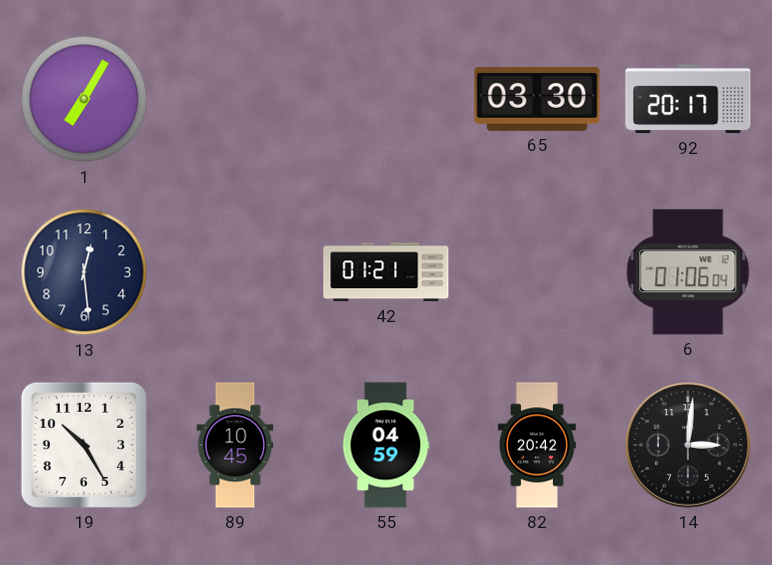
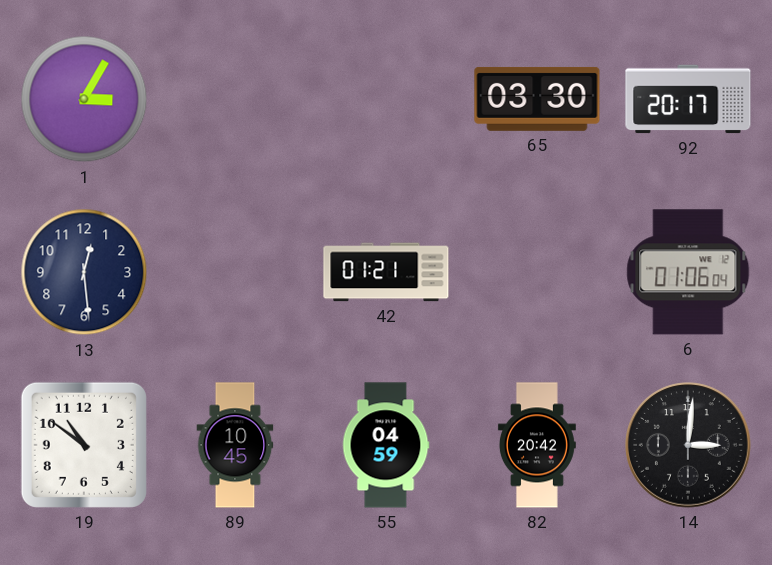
1: 7:05 -> 3:05 (84, 99)
19: 10:25 -> 10:51 (84, 445)
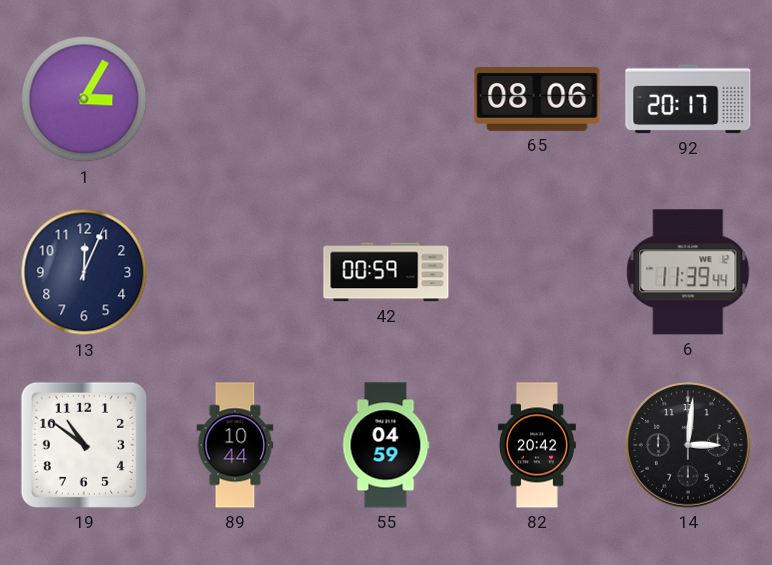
65: 03:30 -> 08:06 (537, 99)
13: 12:29 -> 12:04 (84, 272)
42: 01:21 -> 00:59 (386, 272)
6: 01:06 -> 11:39 (688, 272)
89: 10:45 -> 10:44 (235, 445)
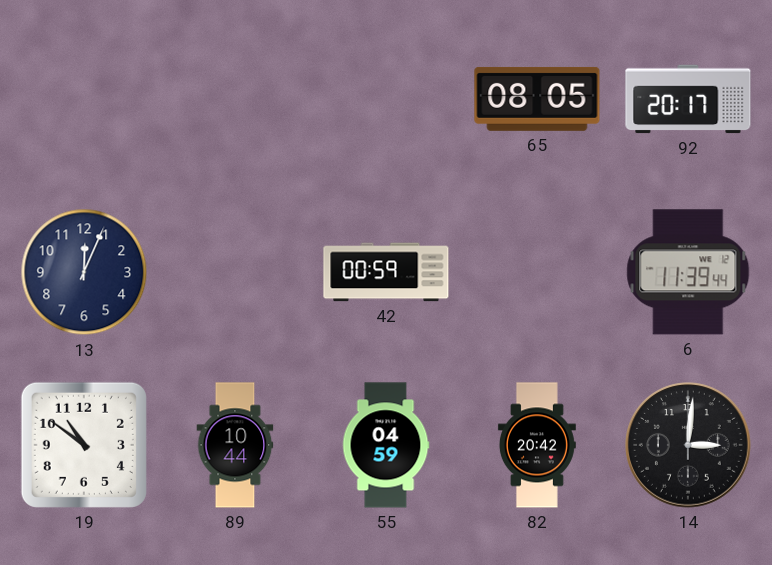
1: 3:05 -> none (84, 99)
65: 08:06 -> 08:05 (537, 99)
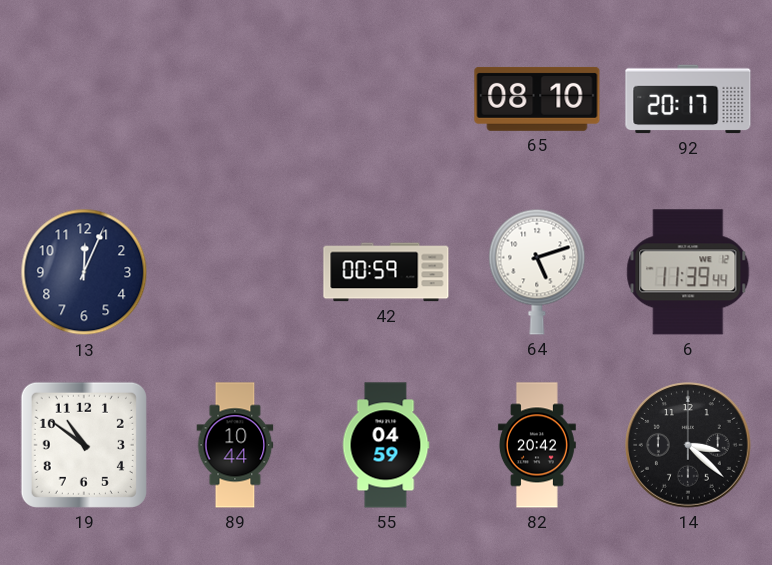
65: 08:05 -> 08:10 (537, 99)
64: none -> 5:12 (537, 272)
14: 3:01 -> 3:22 (689, 446)
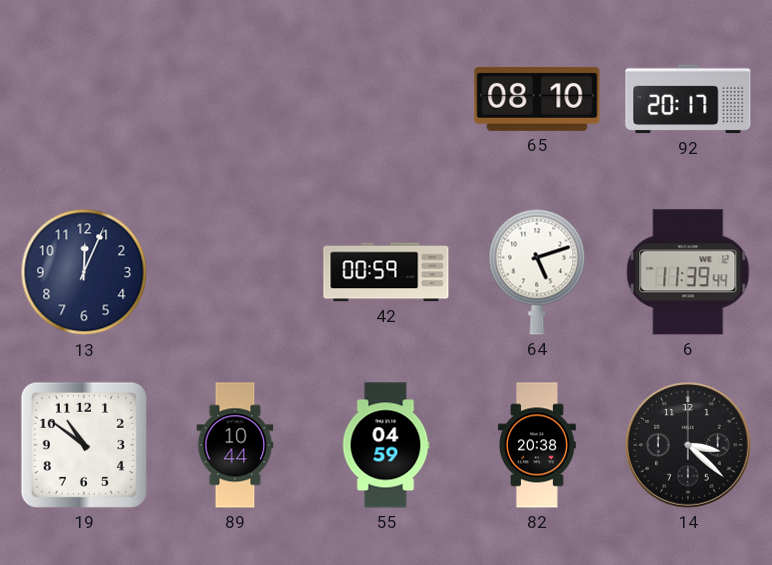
82: 20:42 -> 20:38 (537, 445)
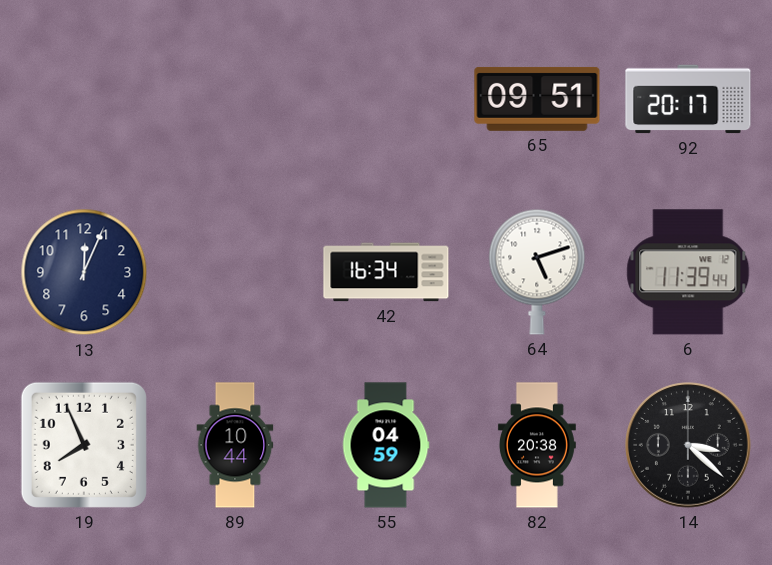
65: 08:10 -> 09:51 (537, 99)
42: 00:59 -> 16:34 (386, 272)
19: 10:51 -> 7:56 (84, 445)
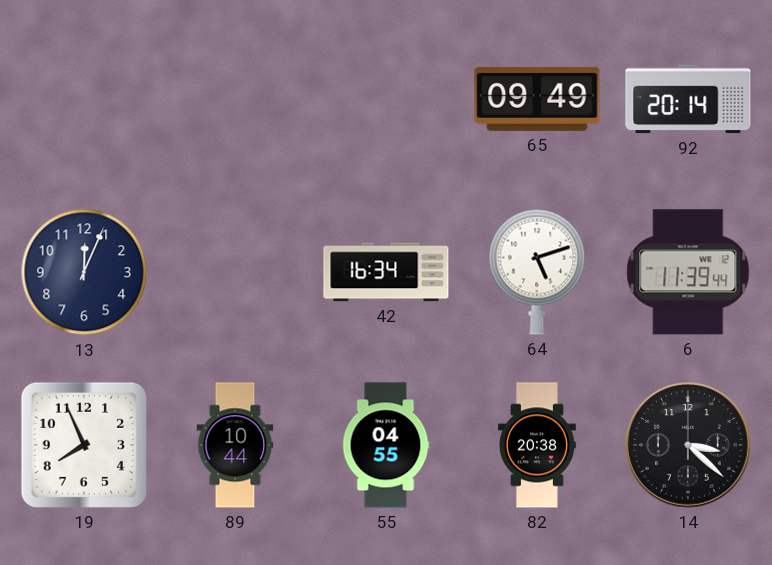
65: 09:51 -> 09:49 (537, 99)
92: 20:17 -> 20:14 (688, 99)
55: 04:59 -> 04:55 (386, 445)
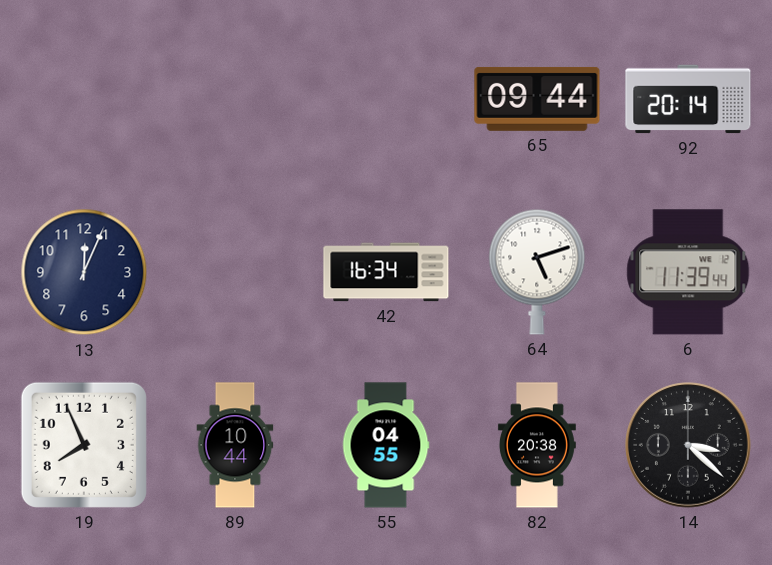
65: 09:49 -> 09:44 (537, 99)
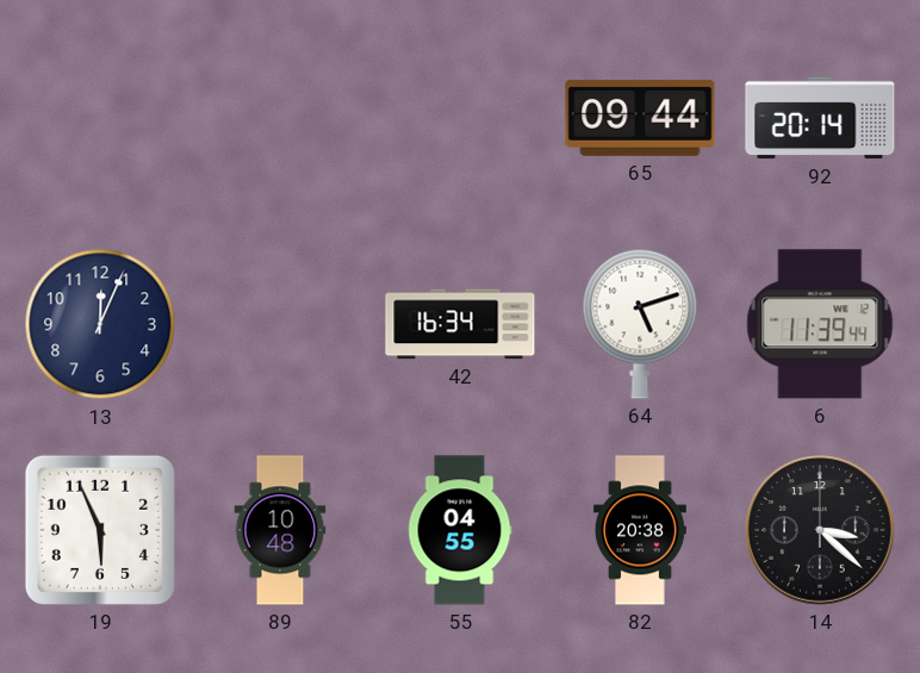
19: 7:56 -> 5:56 (100, 530)
89: 10:44 -> 10:48 (280, 530)
